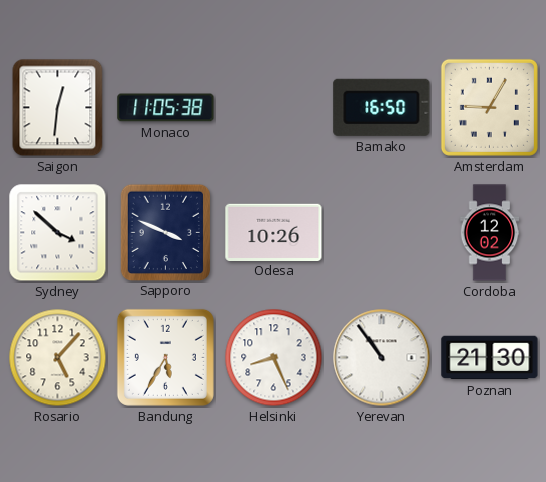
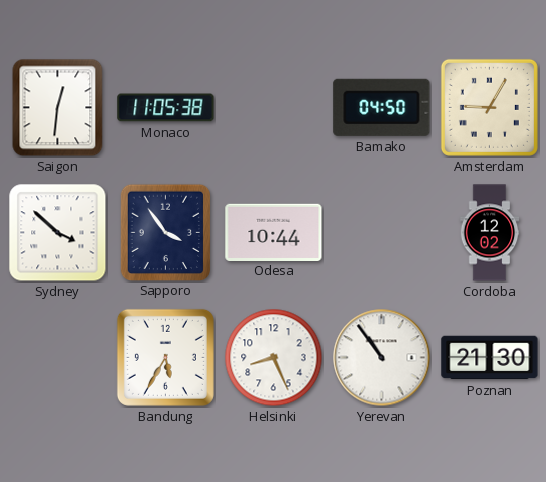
Bamako: 16:50 -> 04:50 (382, 107)
Sapporo: 3:49 -> 3:54 (165, 232)
Odesa: 10:26 -> 10:44 (274, 232)
Rosario: 5:07 -> none (58, 358)
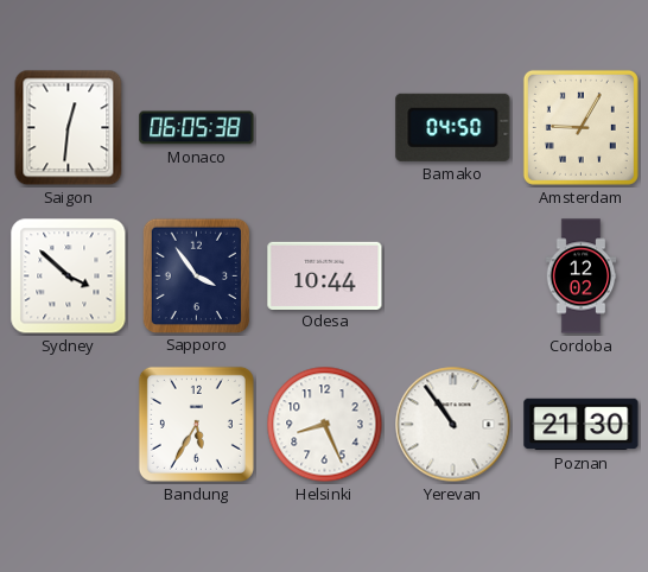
Monaco: 11:05 -> 06:05 (197, 128)
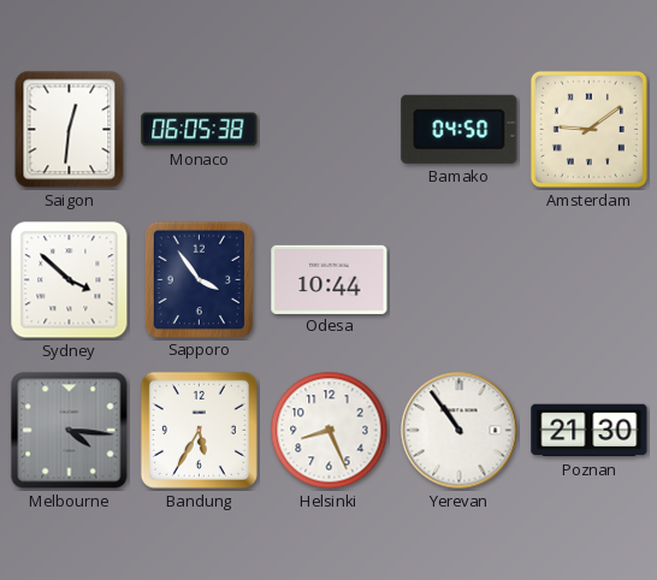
Amsterdam: 9:05 -> 9:09 (588, 129)
Cordoba: 12:02 -> none (582, 277)
Melbourne: none -> 4:16 (70, 431)
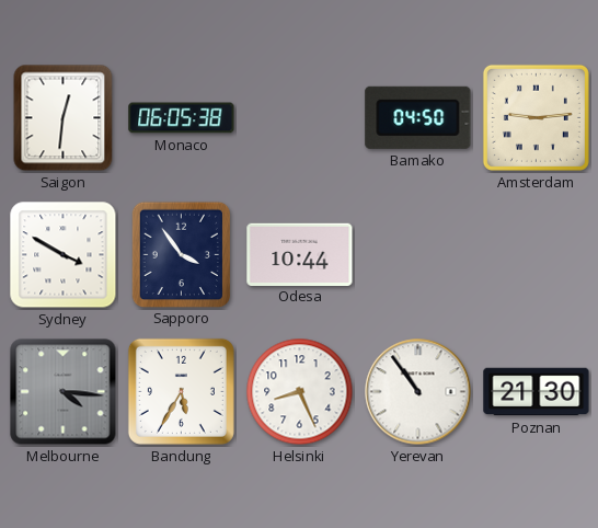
Amsterdam: 9:09 -> 9:14 (536, 117)
Sydney: 3:52 -> 3:50 (64, 255)
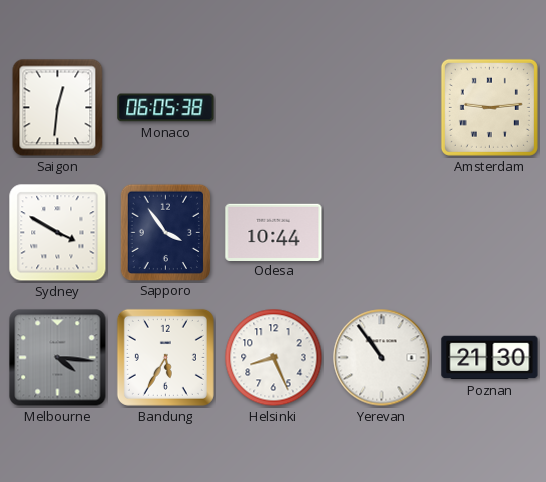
Bamako: 04:50 -> none (418, 117)
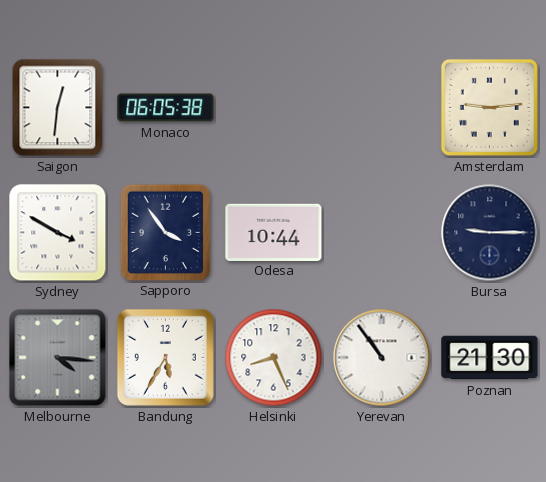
Bursa: none -> 9:15 (490, 233)
